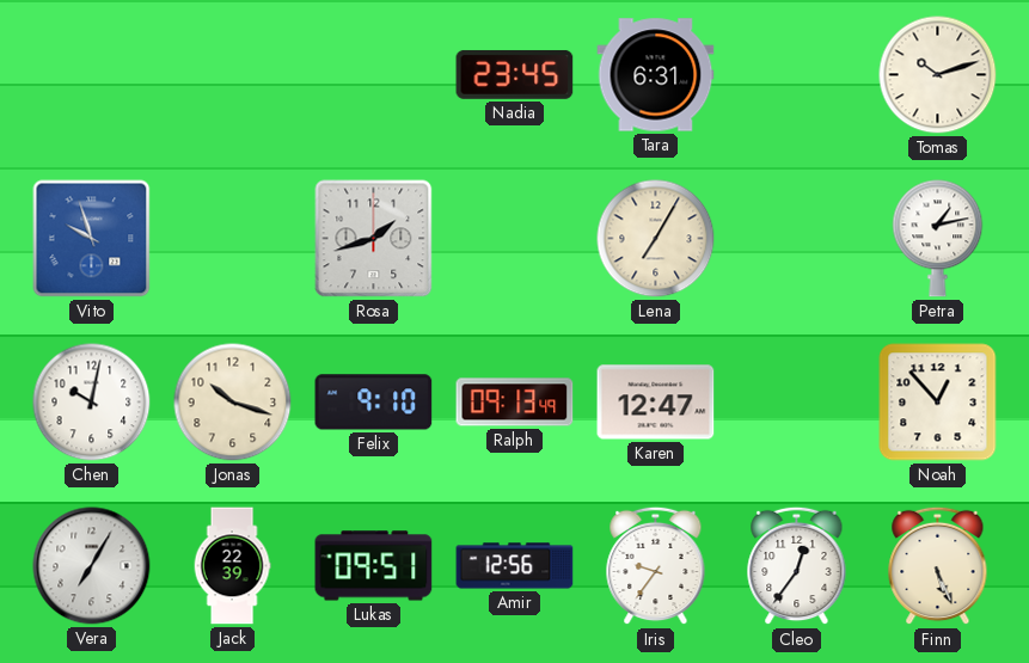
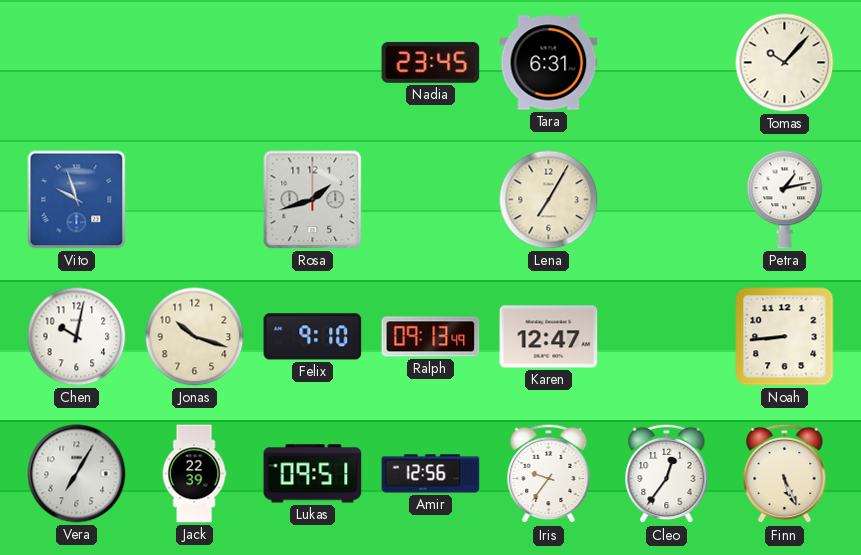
Tomas: 10:12 -> 10:07 (785, 63)
Noah: 12:53 -> 8:44 (785, 337)
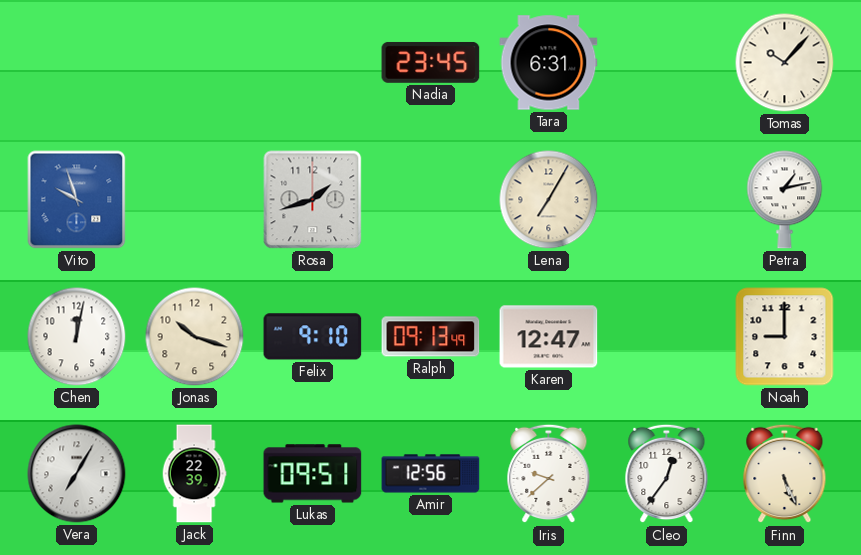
Chen: 10:02 -> 12:02 (77, 337)
Noah: 8:44 -> 9:00 (785, 337)
Iris: 9:36 -> 9:38 (549, 474)
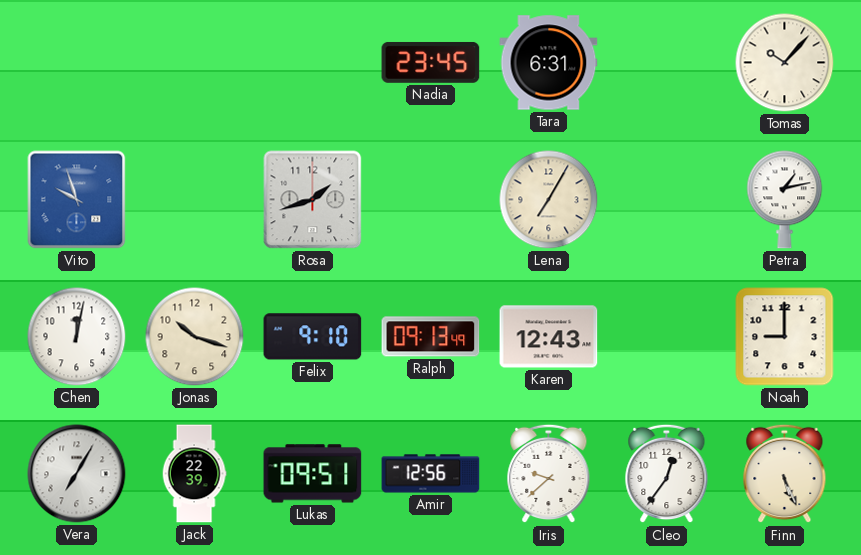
Karen: 12:47 -> 12:43 (549, 337)
